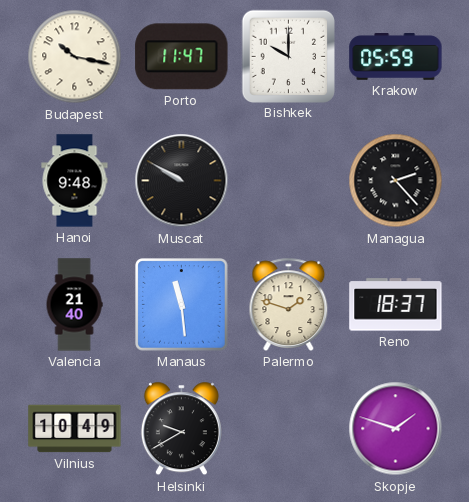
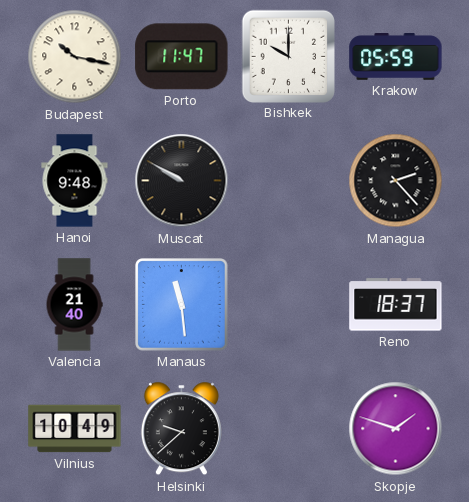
Palermo: 1:48 -> none (289, 304)
Helsinki: 9:40 -> 9:38 (181, 429)
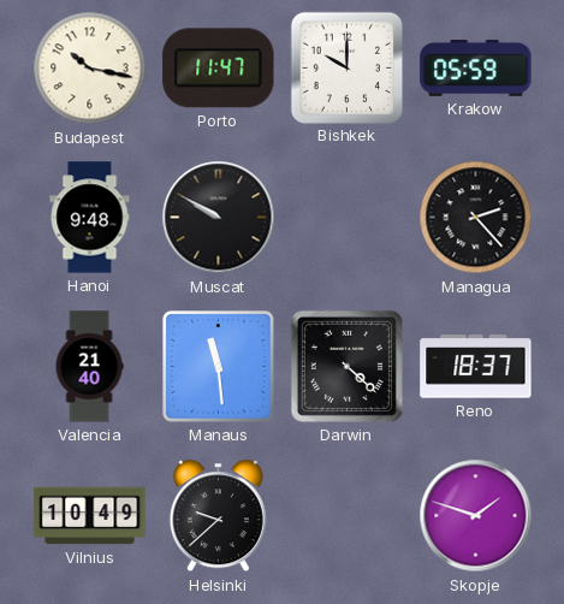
Darwin: none -> 4:22 (346, 366)
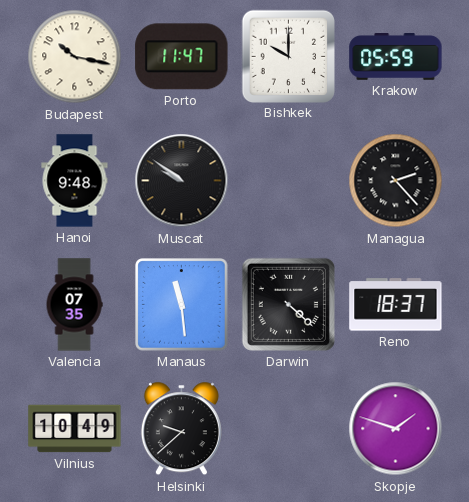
Muscat: 9:50 -> 9:51 (182, 181)
Valencia: 21:40 -> 07:35 (74, 305)
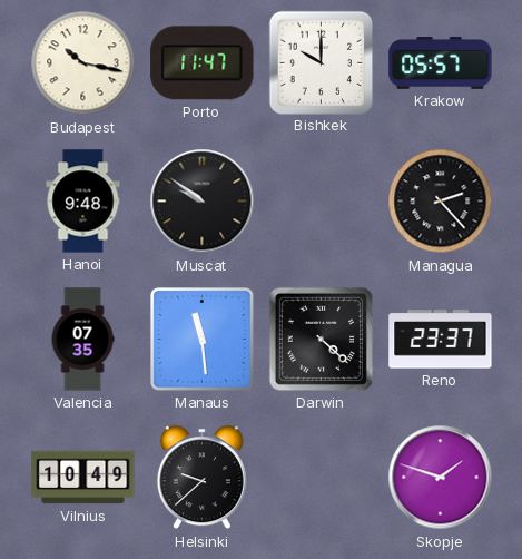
Krakow: 05:59 -> 05:57 (441, 63)
Reno: 18:37 -> 23:37 (441, 340)
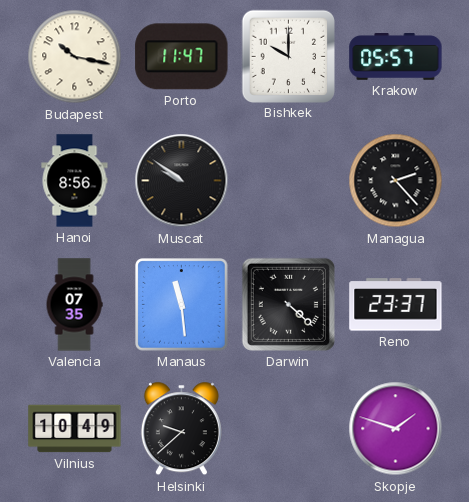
Hanoi: 9:48 -> 8:56 (75, 181)
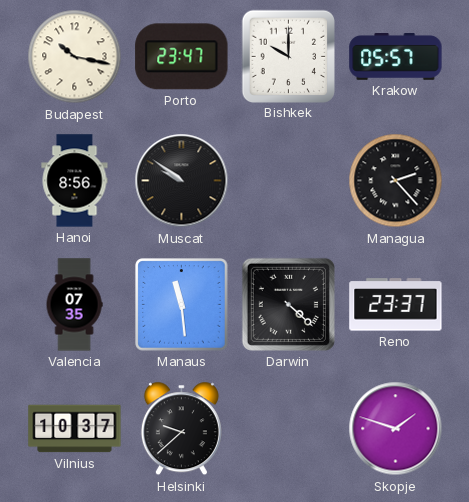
Porto: 11:47 -> 23:47 (182, 57)
Vilnius: 10:49 -> 10:37 (75, 429)
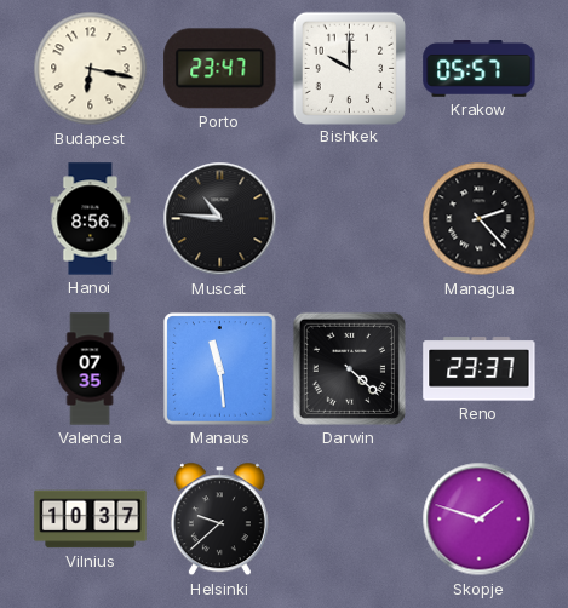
Budapest: 10:17 -> 6:17 (91, 69)
Muscat: 9:51 -> 10:46 (220, 219)
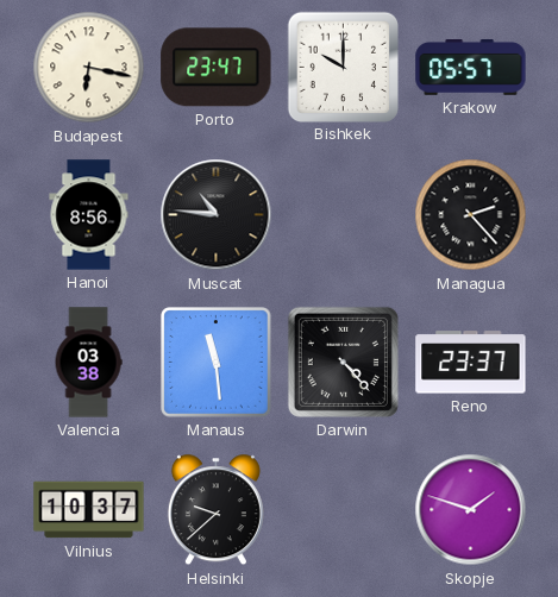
Valencia: 07:35 -> 03:38 (88, 363)
Darwin: 4:22 -> 4:23 (343, 362)
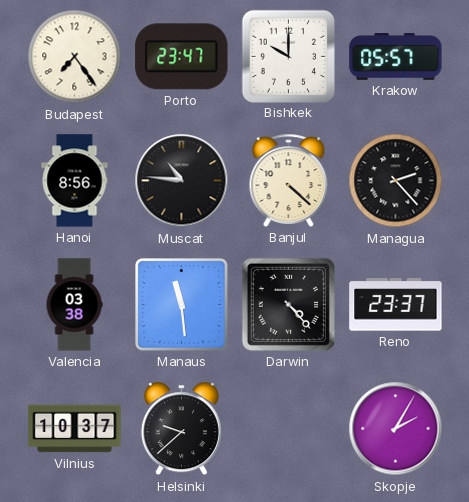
Budapest: 6:17 -> 7:24 (75, 57)
Banjul: none -> 4:22 (289, 180)
Skopje: 1:48 -> 2:05 (396, 429)
